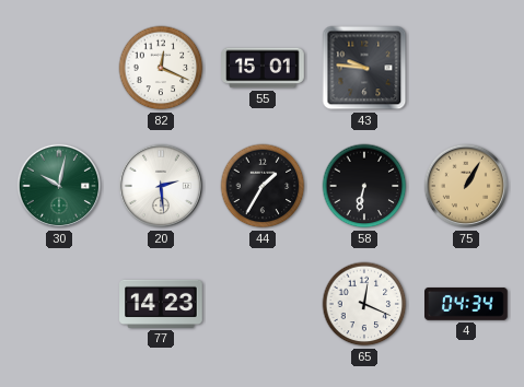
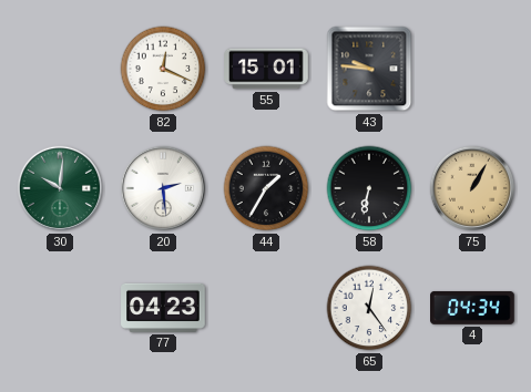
30: 10:02 -> 10:01 (60, 188)
77: 14:23 -> 04:23 (163, 308)
65: 12:19 -> 12:24 (369, 308)
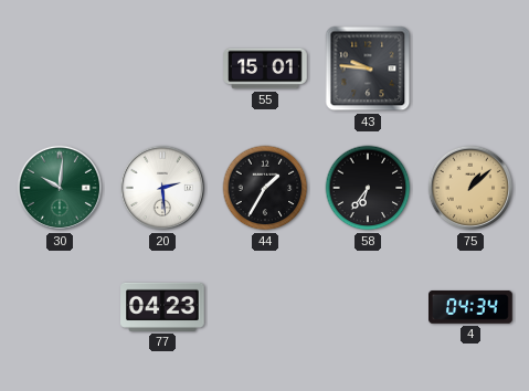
82: 12:19 -> none (163, 69)
58: 6:32 -> 6:36 (368, 188)
75: 1:05 -> 1:08 (470, 188)
65: 12:24 -> none (369, 308)
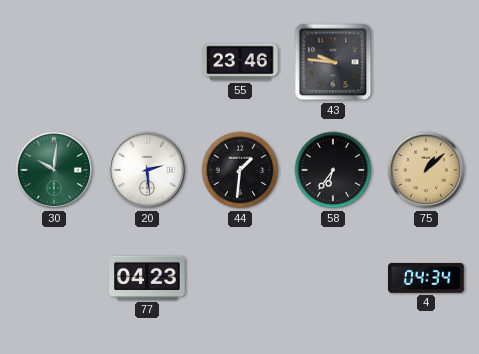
55: 15:01 -> 23:46 (240, 62)
44: 1:35 -> 1:31 (240, 170)
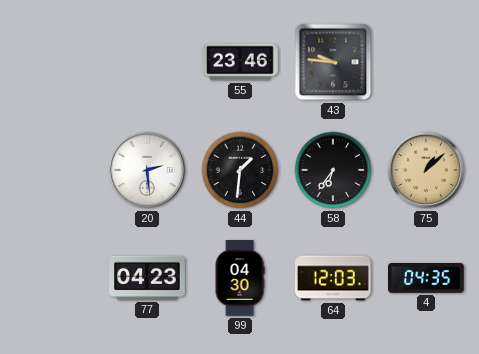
30: 10:01 -> none (54, 170)
99: none -> 04:30 (240, 278)
64: none -> 12:03 (334, 278)
4: 04:34 -> 04:35 (427, 278)
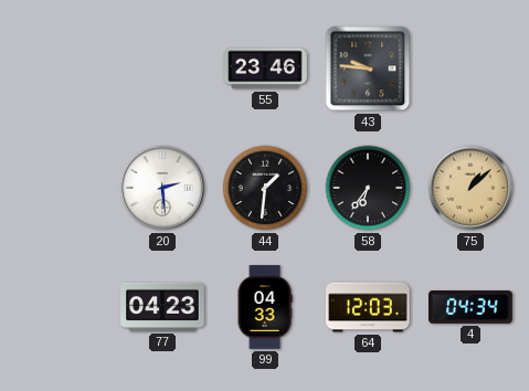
99: 04:30 -> 04:33 (265, 307)
4: 04:35 -> 04:34 (472, 307)
